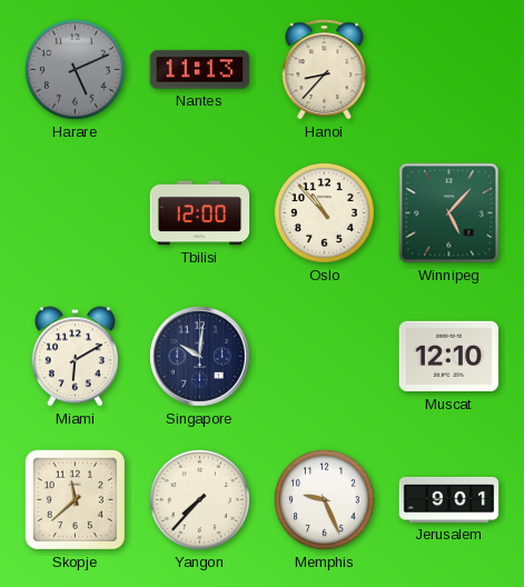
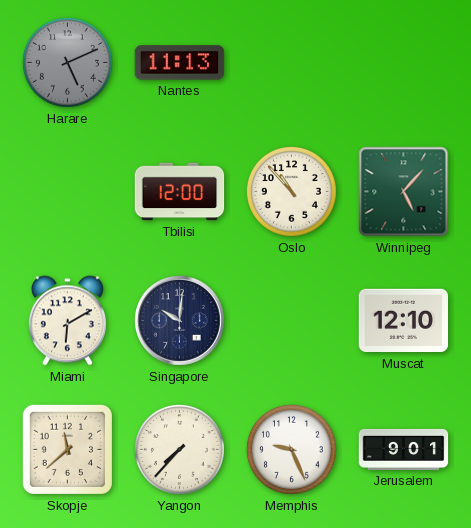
Hanoi: 8:37 -> none (325, 70)
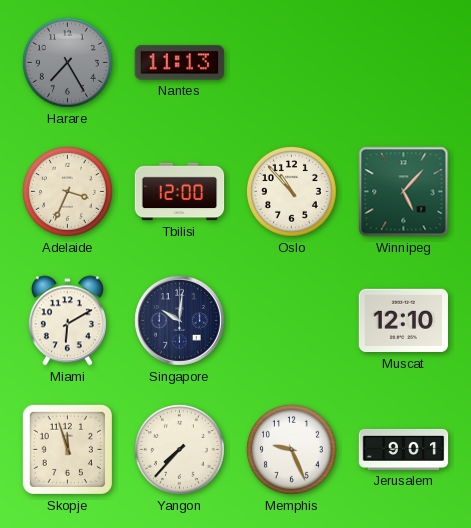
Harare: 5:11 -> 7:25 (67, 62)
Adelaide: none -> 3:34 (67, 191)
Skopje: 11:38 -> 11:57 (67, 449)
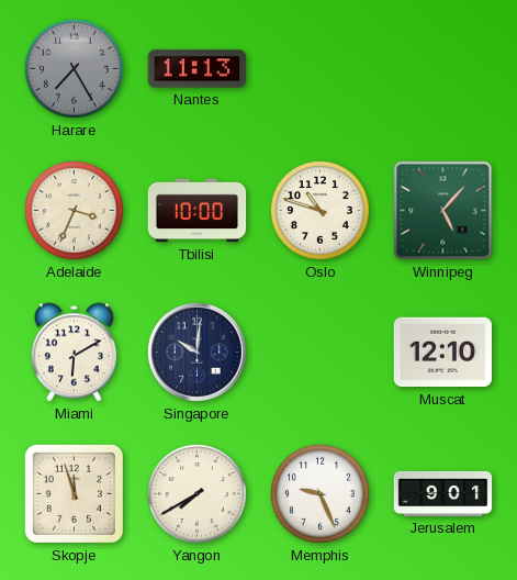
Tbilisi: 12:00 -> 10:00 (198, 211)
Oslo: 10:53 -> 10:48 (319, 210)
Yangon: 7:37 -> 7:40 (196, 493)
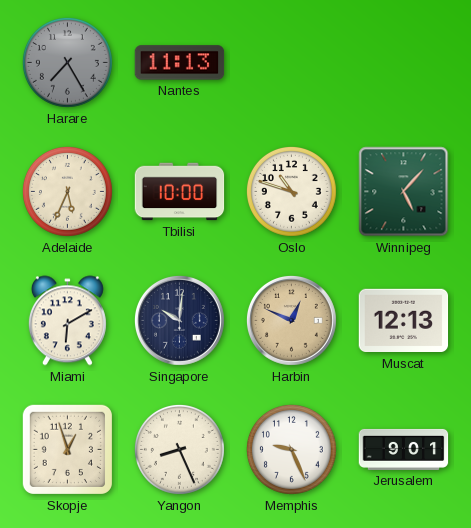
Adelaide: 3:34 -> 5:34 (67, 191)
Harbin: none -> 12:49 (291, 320)
Muscat: 12:10 -> 12:13 (404, 321)
Skopje: 11:57 -> 12:57 (67, 449)
Yangon: 7:40 -> 8:26 (179, 449)
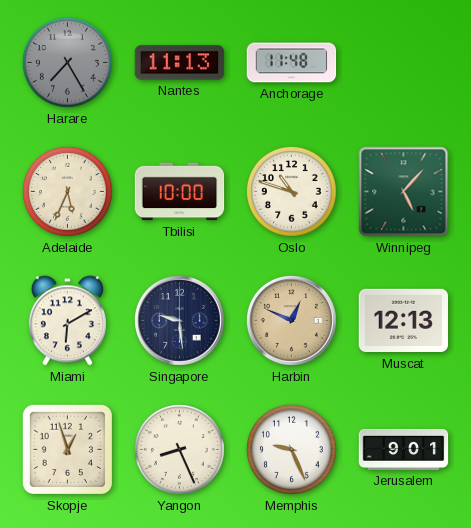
Anchorage: none -> 11:48 (292, 63)
Singapore: 10:01 -> 9:29 (179, 320)
